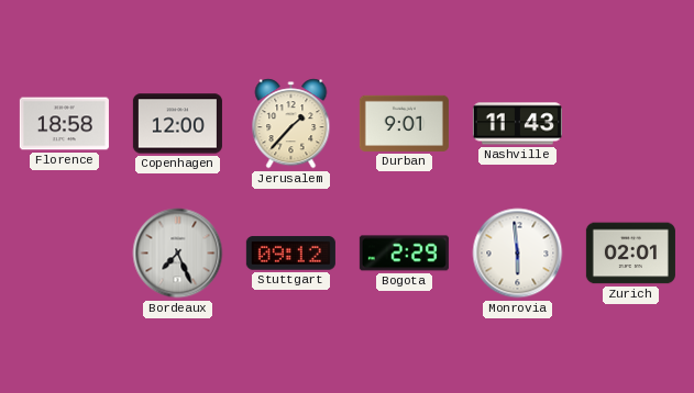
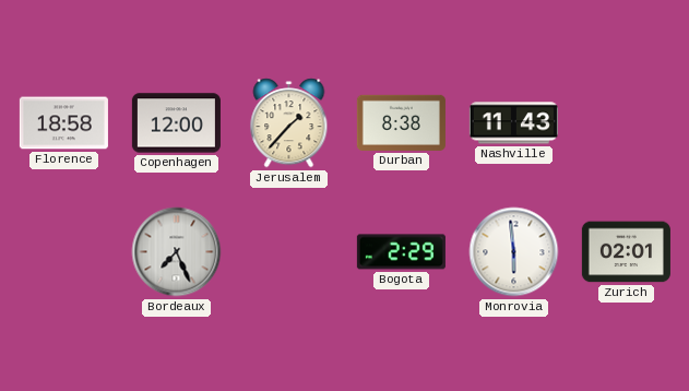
Durban: 9:01 -> 8:38 (401, 122)
Stuttgart: 09:12 -> none (290, 254)
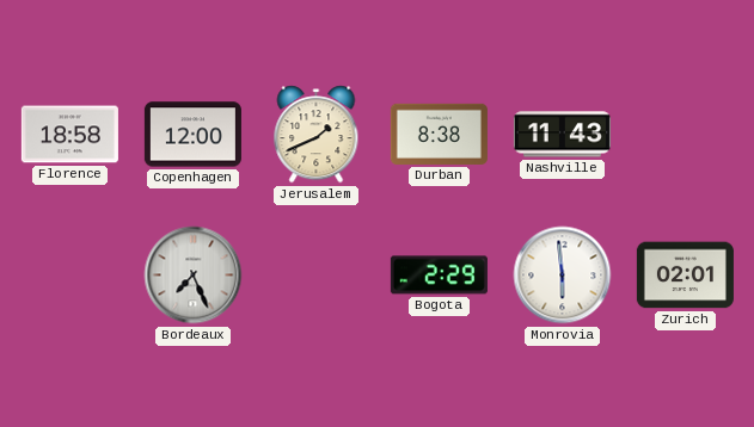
Jerusalem: 1:37 -> 1:41 (317, 135)
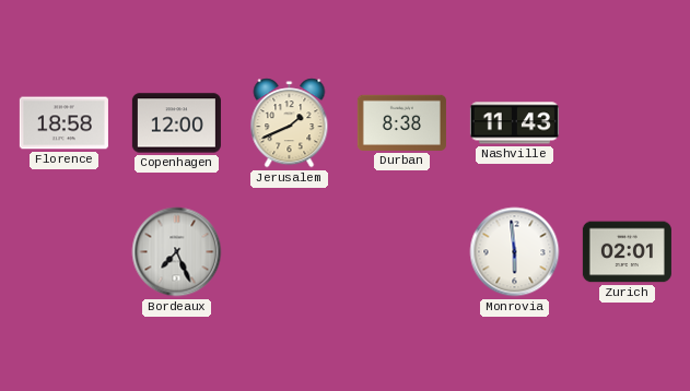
Bogota: 2:29 -> none (439, 276)
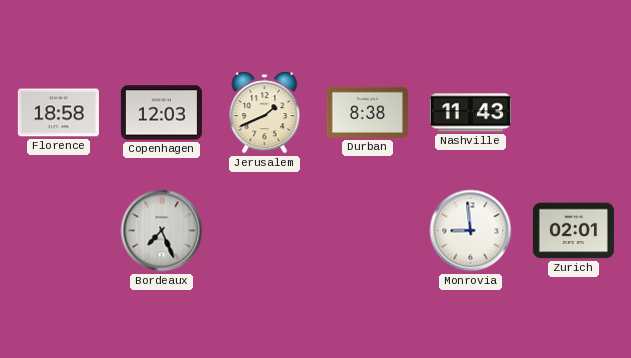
Copenhagen: 12:00 -> 12:03 (161, 113)
Monrovia: 5:59 -> 8:59 (471, 231)
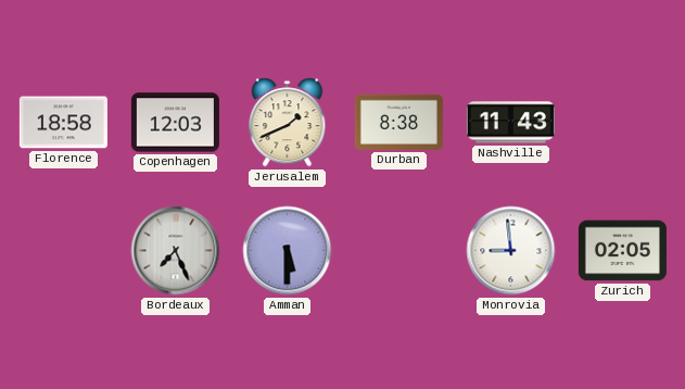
Amman: none -> 5:30 (288, 251)
Zurich: 02:01 -> 02:05 (622, 251)
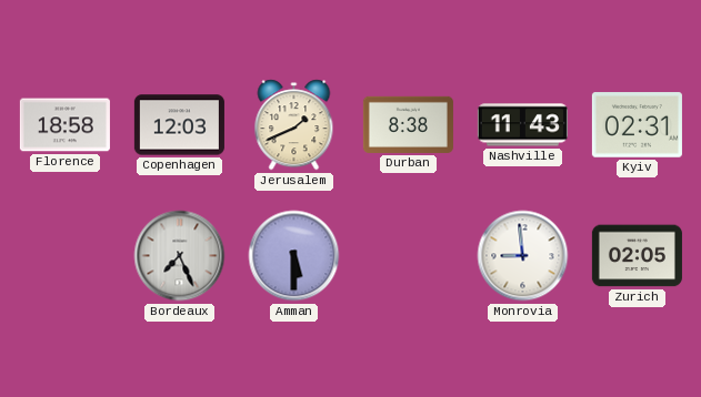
Kyiv: none -> 02:31 (637, 125)
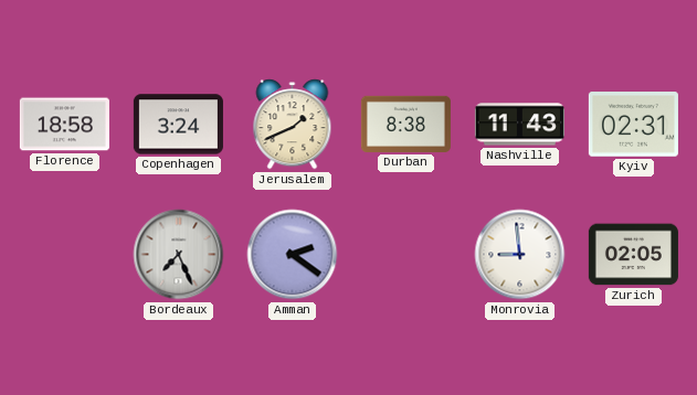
Copenhagen: 12:03 -> 3:24 (178, 125)
Amman: 5:30 -> 2:21 (293, 255)
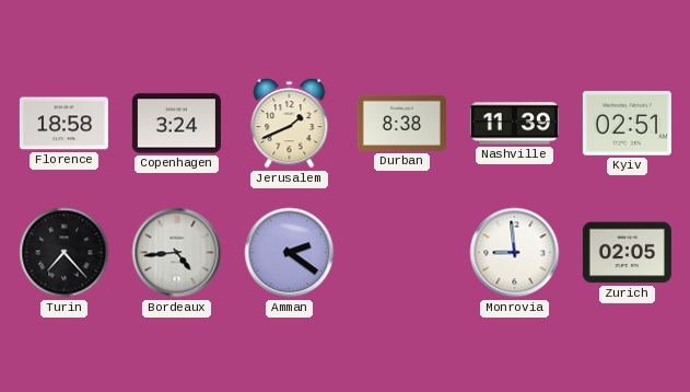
Nashville: 11:43 -> 11:39 (514, 124)
Kyiv: 02:31 -> 02:51 (627, 124)
Turin: none -> 7:23 (65, 253)
Bordeaux: 7:26 -> 4:44 (177, 253)
